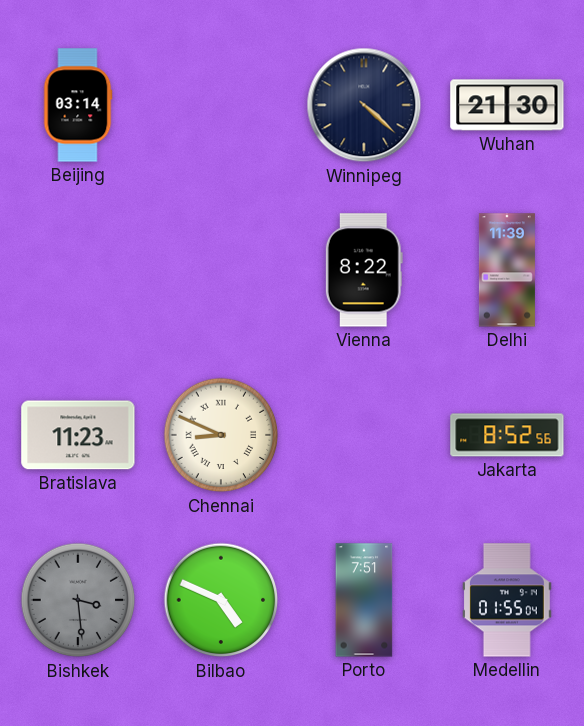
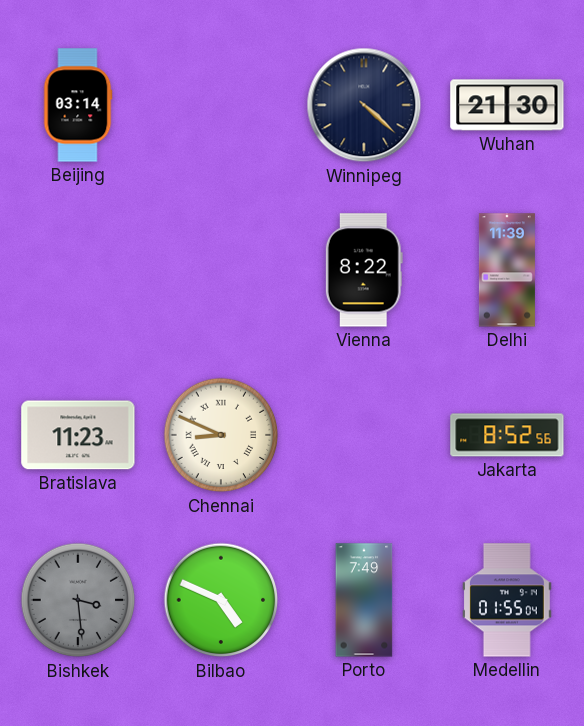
Porto: 7:51 -> 7:49 (364, 600)
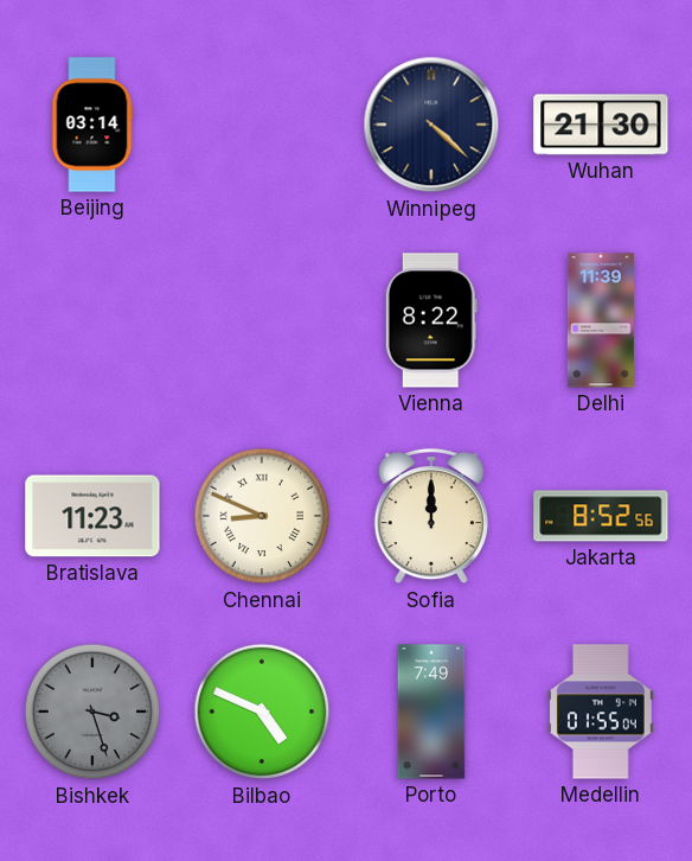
Sofia: none -> 12:00 (431, 516)
Bishkek: 3:29 -> 3:27 (92, 712)
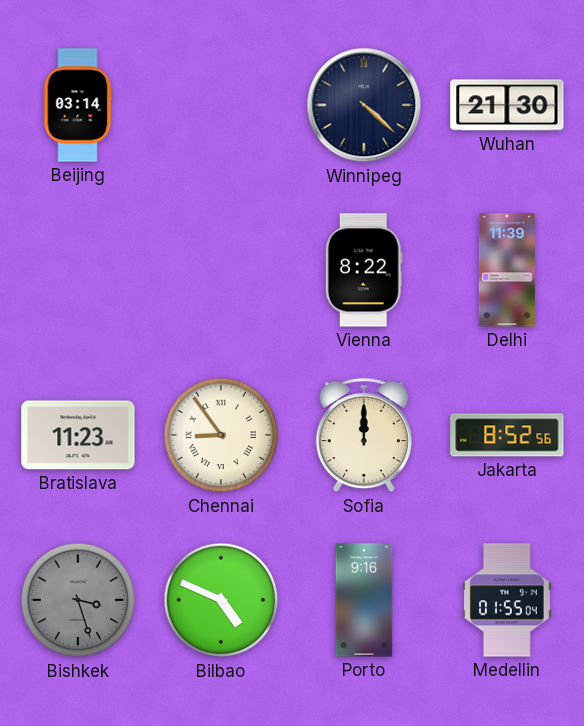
Chennai: 8:49 -> 8:54 (221, 435)
Porto: 7:49 -> 9:16 (364, 600)
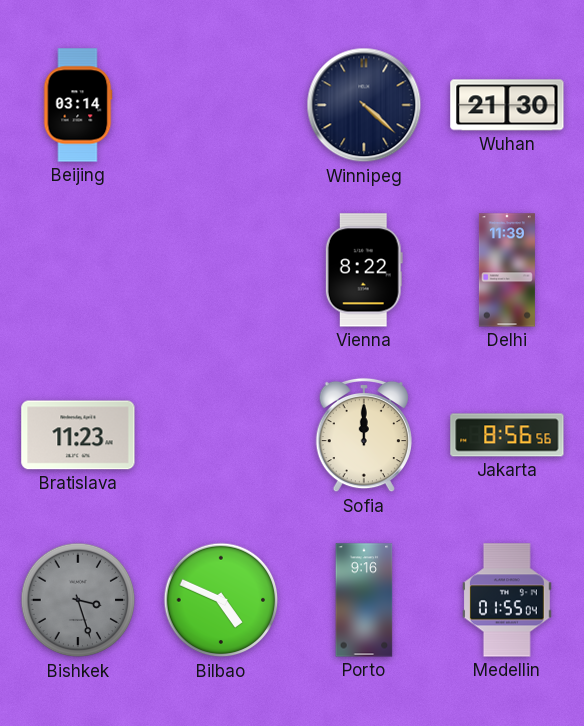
Chennai: 8:54 -> none (221, 435)
Jakarta: 8:52 -> 8:56 (507, 435)
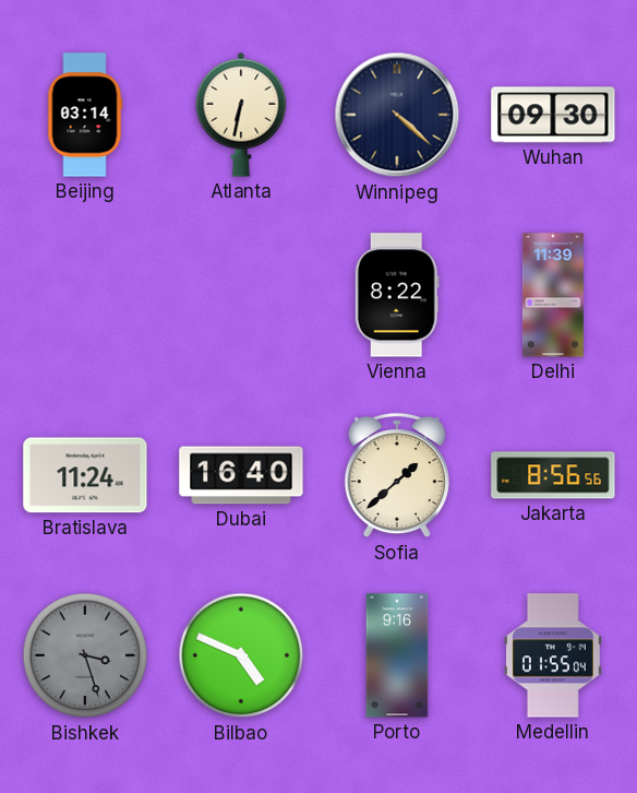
Atlanta: none -> 6:32 (241, 115)
Wuhan: 21:30 -> 09:30 (553, 115)
Bratislava: 11:23 -> 11:24 (85, 475)
Dubai: none -> 16:40 (241, 475)
Sofia: 12:00 -> 1:38 (397, 475)
